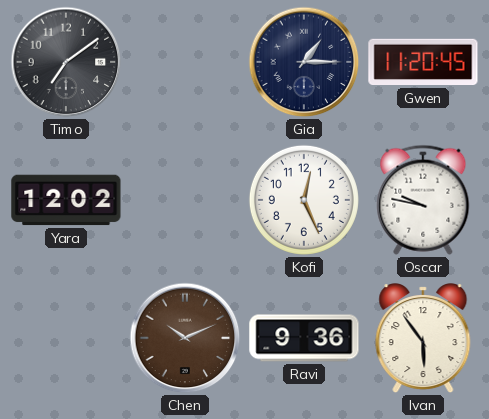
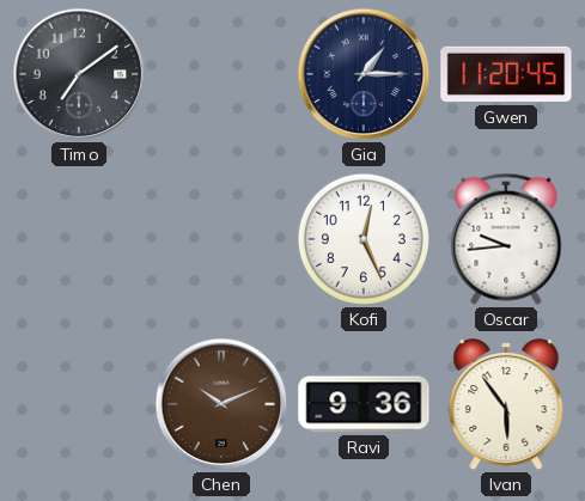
Yara: 12:02 -> none (66, 200)
Oscar: 9:47 -> 9:44 (506, 239)
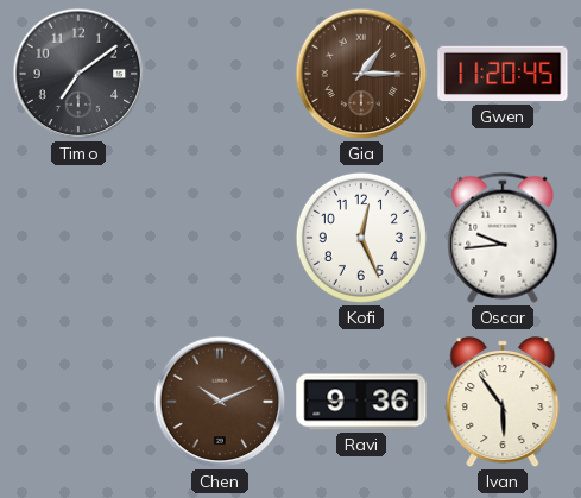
Gia dial: navy -> brown (361, 74)
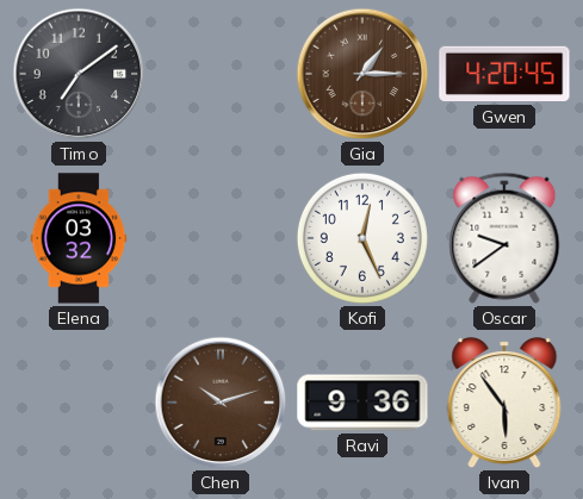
Gwen: 11:20 -> 4:20 (504, 74)
Elena: none -> 03:32 (79, 238)
Oscar: 9:44 -> 9:39 (504, 238)
Chen: 10:11 -> 10:12 (221, 403)
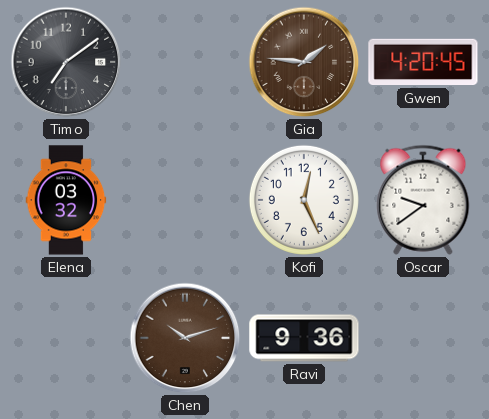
Gia: 1:15 -> 1:46 (304, 62)
Ivan: 5:54 -> none (504, 404)
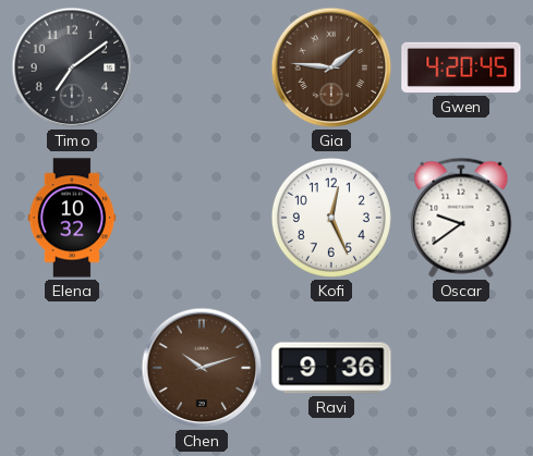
Elena: 03:32 -> 10:32 (72, 218)
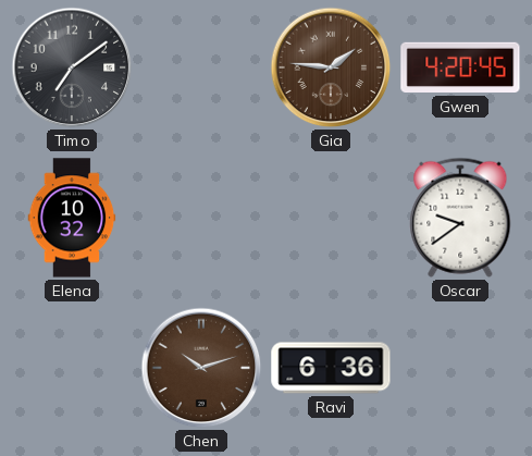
Kofi: 12:26 -> none (331, 218)
Ravi: 9:36 -> 6:36 (331, 368)
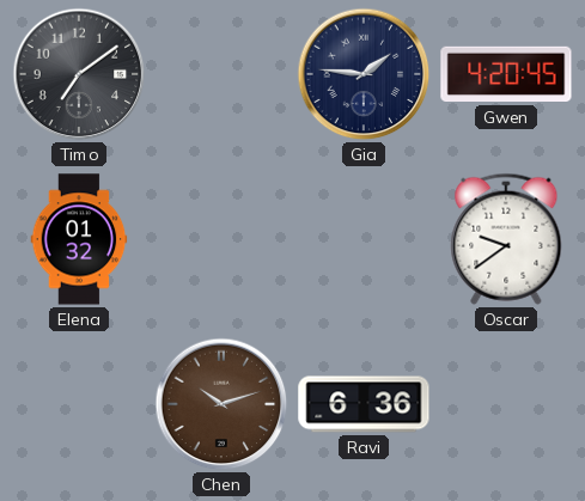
Gia dial: brown -> navy (364, 74)
Elena: 10:32 -> 01:32 (79, 239)
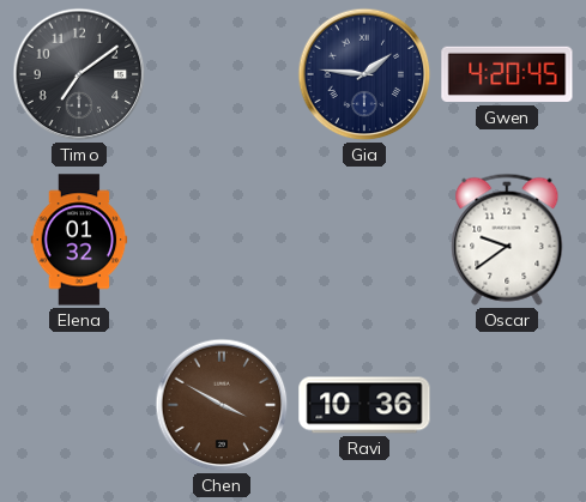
Chen: 10:12 -> 3:50 (222, 405)
Ravi: 6:36 -> 10:36 (364, 405)
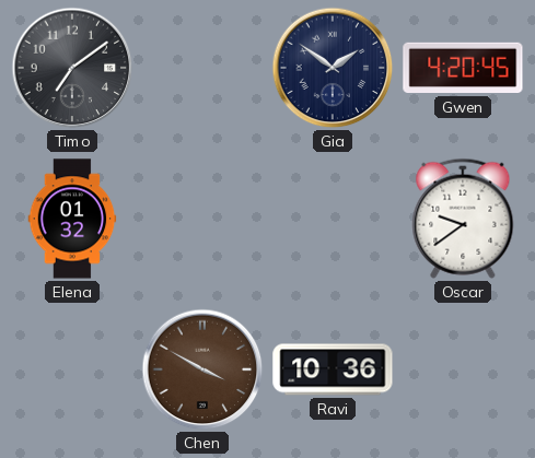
Gia: 1:46 -> 1:51 (333, 68)
